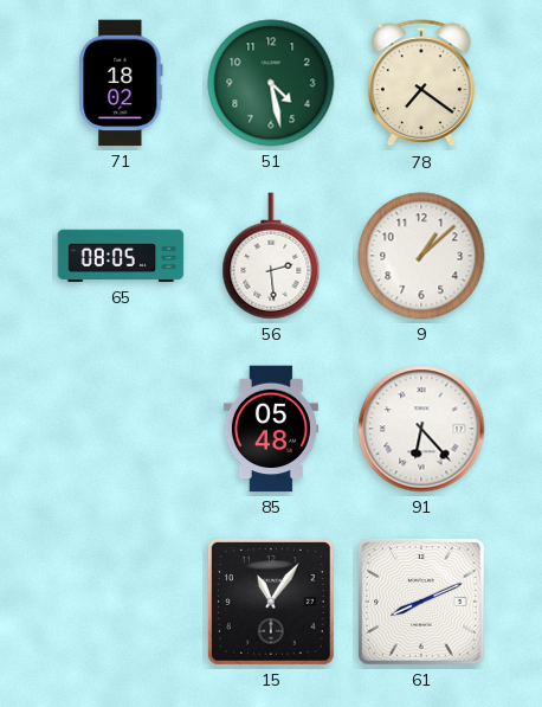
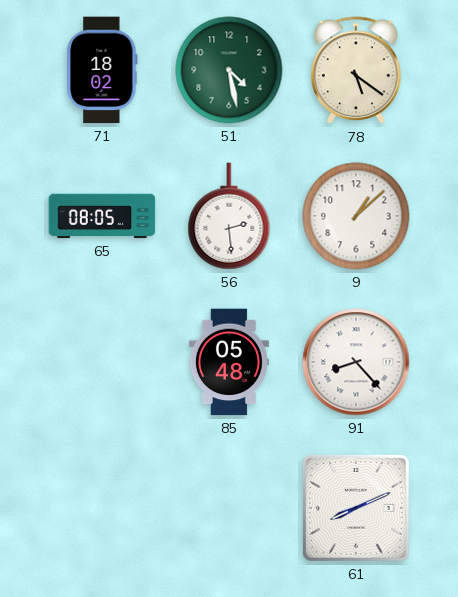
78: 7:21 -> 5:21 (357, 71)
91: 6:23 -> 8:23 (356, 362)
15: 11:06 -> none (271, 602)
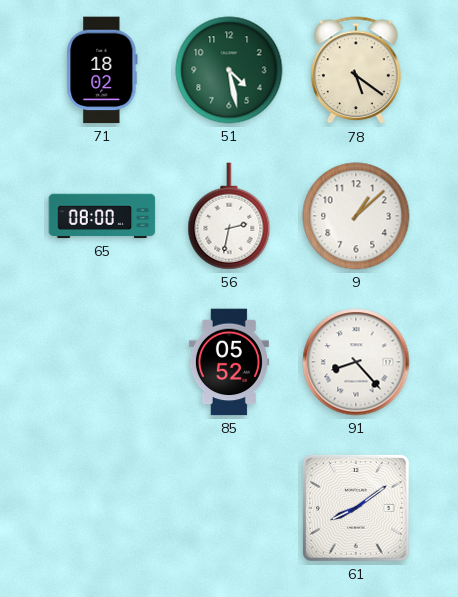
65: 08:05 -> 08:00 (102, 216)
56: 2:29 -> 2:32 (229, 216)
85: 05:48 -> 05:52 (229, 362)
61: 8:11 -> 8:09 (356, 508)
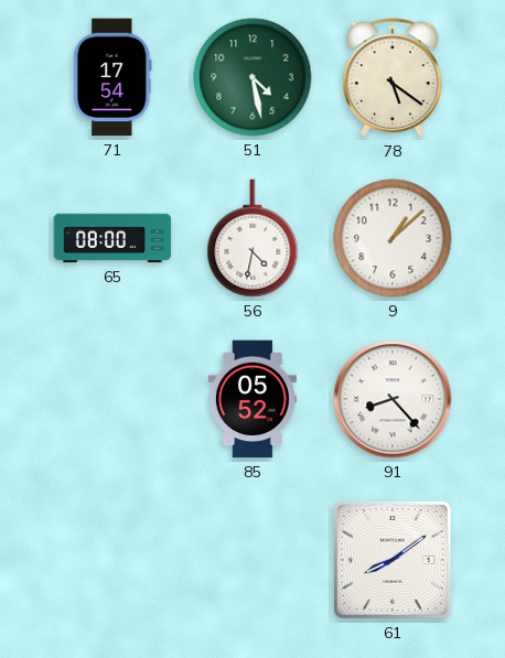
71: 18:02 -> 17:54 (112, 77)
56: 2:32 -> 4:32 (253, 238)
